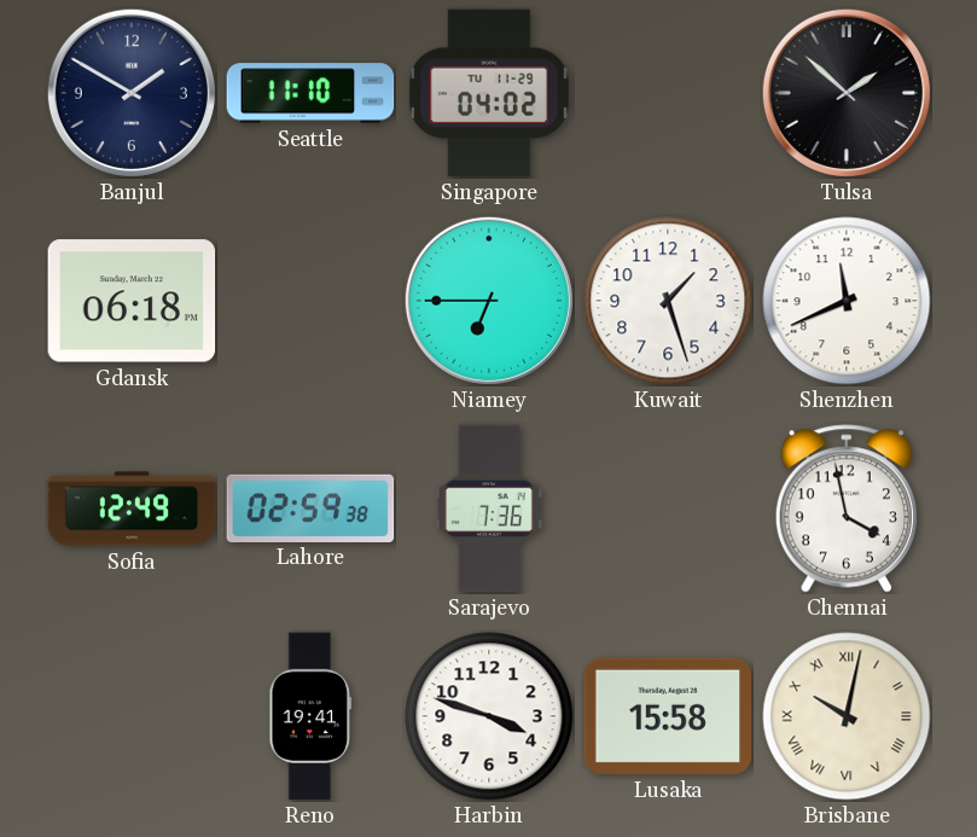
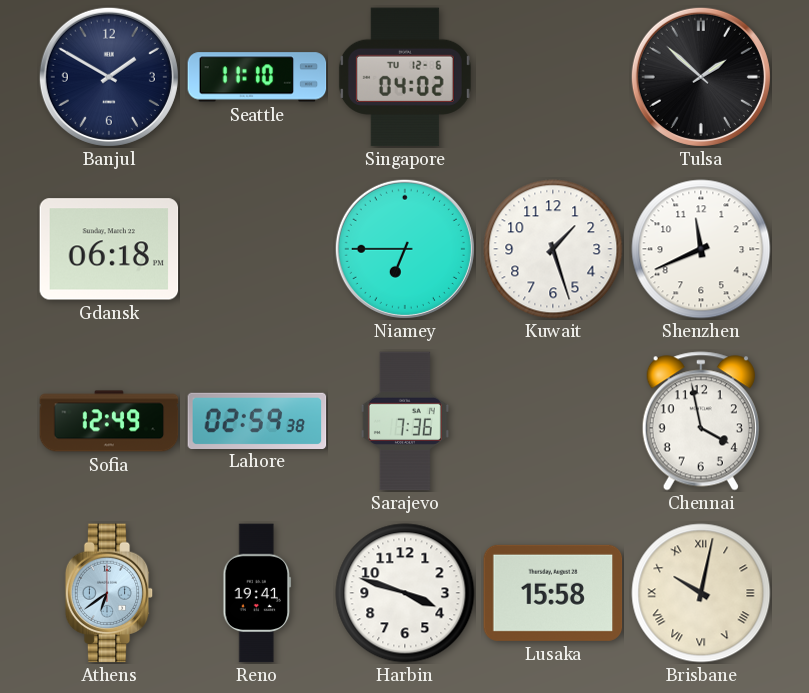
Singapore date: TU 11-29 -> TU 12-6 (405, 77)
Athens: none -> 6:39 (109, 593)
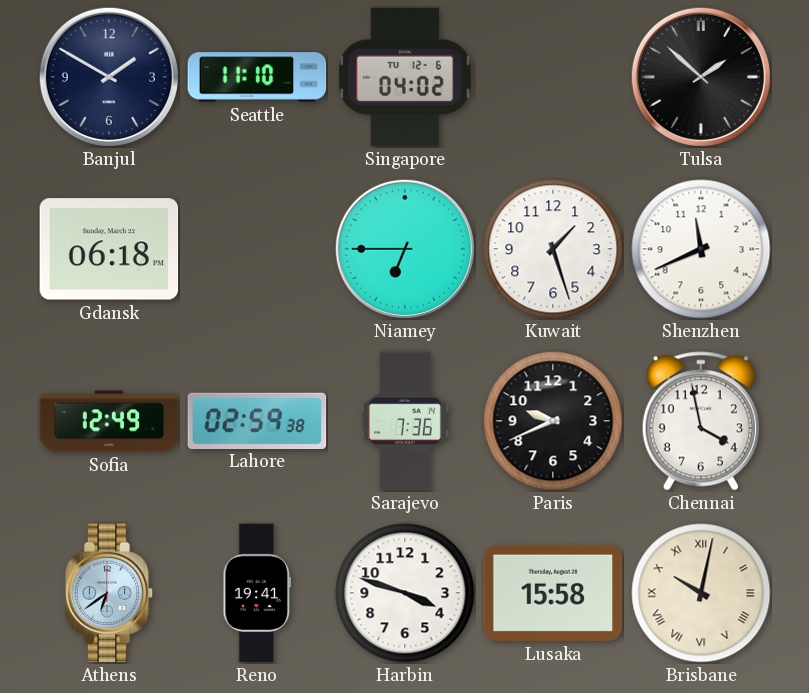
Paris: none -> 9:41 (553, 421)
